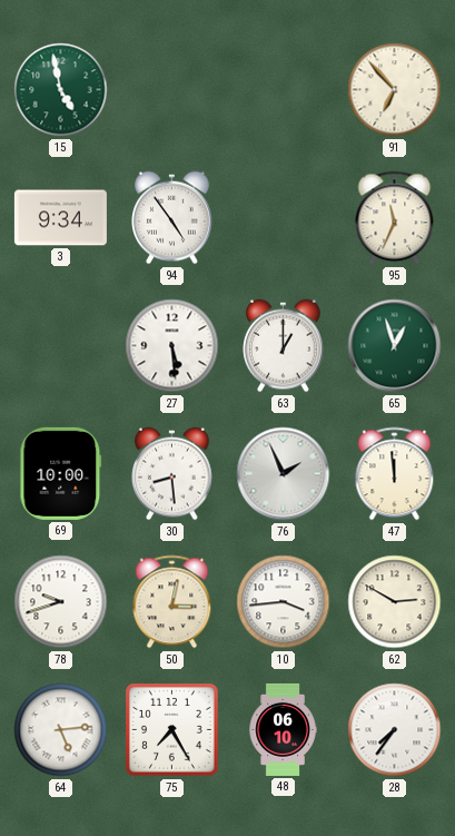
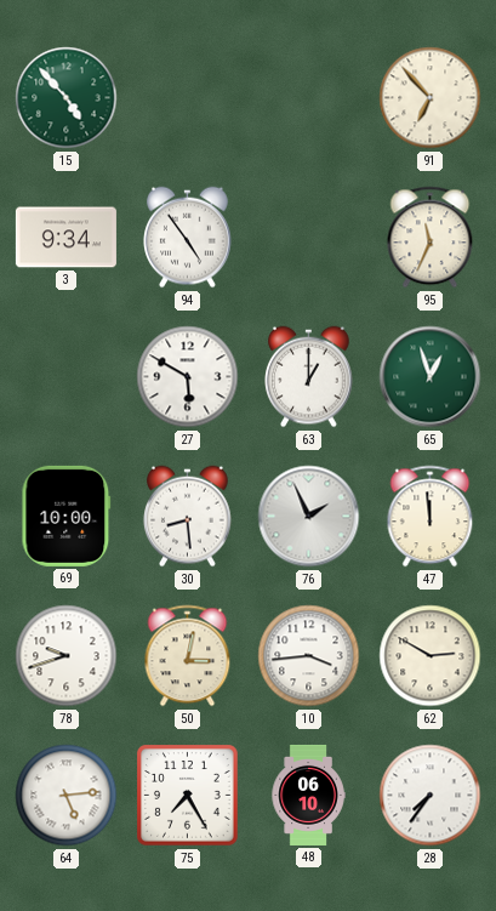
15: 4:58 -> 4:53 (67, 98)
27: 5:29 -> 5:50 (188, 377)
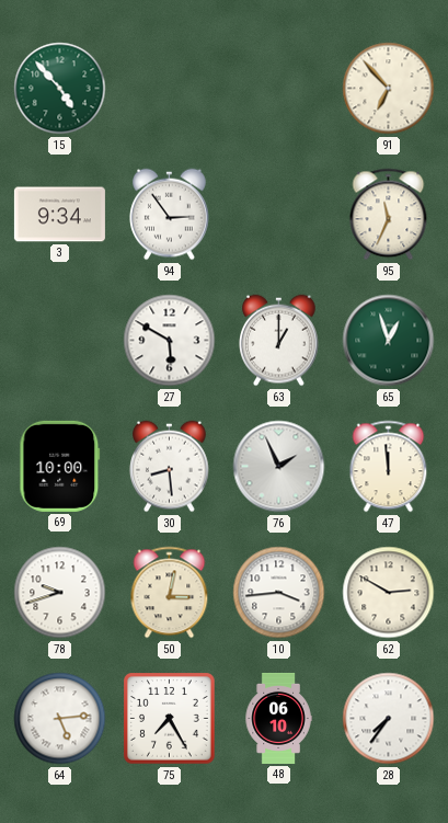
94: 4:54 -> 2:54 (170, 215)
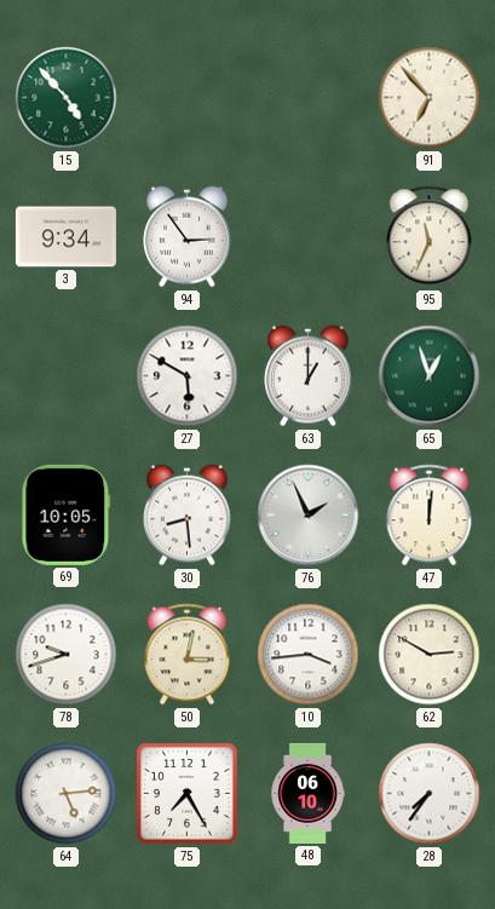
69: 10:00 -> 10:05 (67, 514)
47: 11:59 -> 12:01 (430, 516)
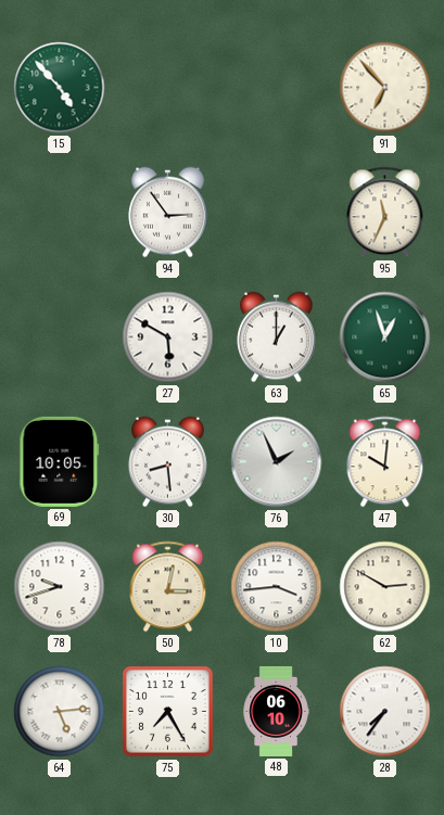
3: 9:34 -> none (65, 237)
47: 12:01 -> 10:01 (385, 462)
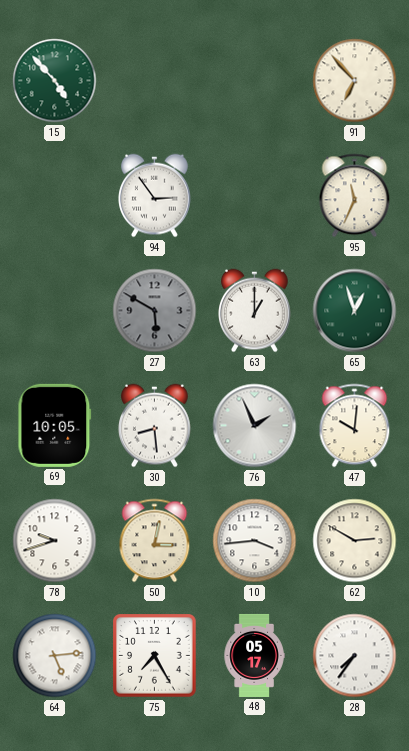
27 dial: white -> grey (155, 311)
48: 06:10 -> 05:17 (254, 655)
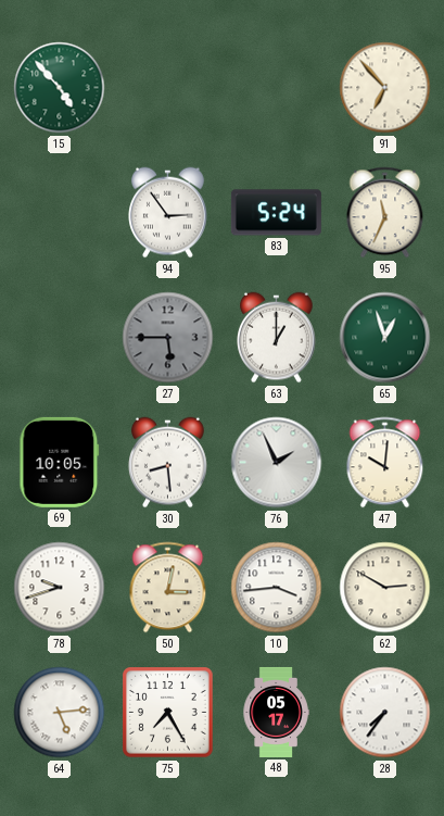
83: none -> 5:24 (276, 213)
27: 5:50 -> 5:45 (168, 338)
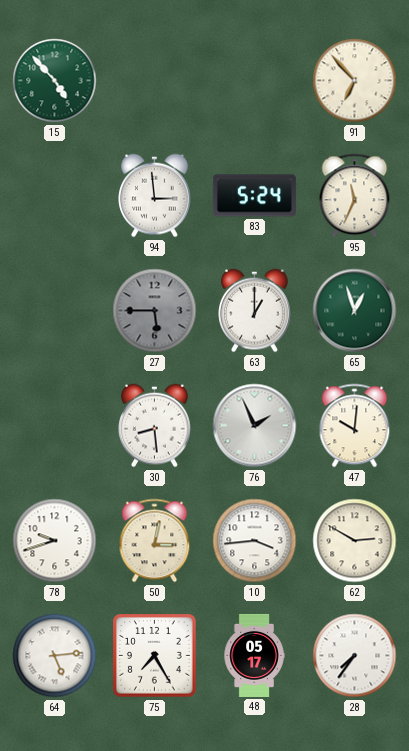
94: 2:54 -> 2:59 (155, 196)
69: 10:05 -> none (60, 462)
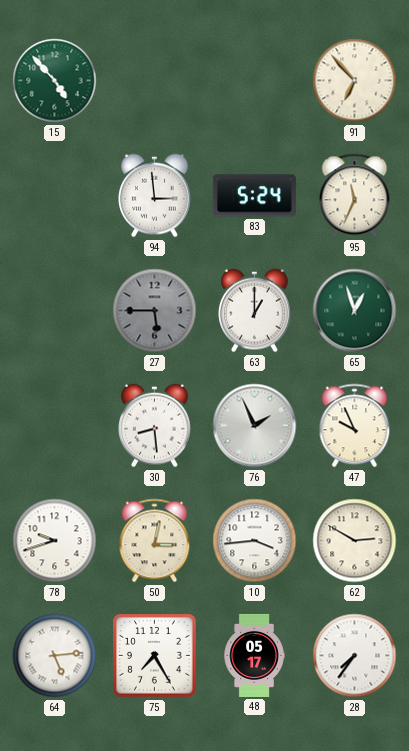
47: 10:01 -> 9:56 (355, 426)
